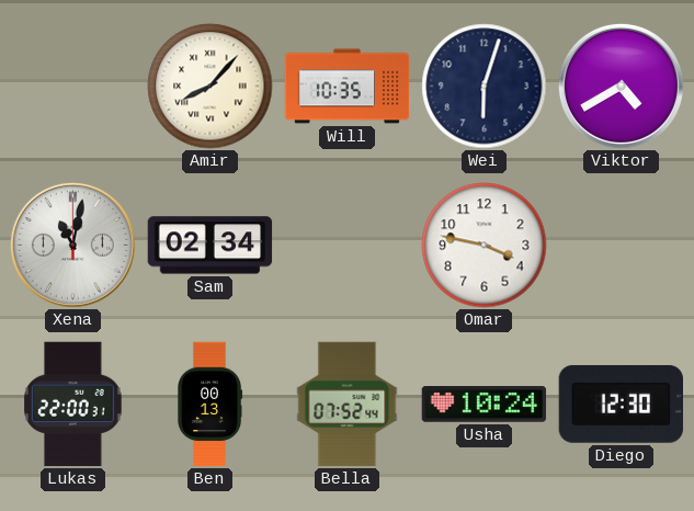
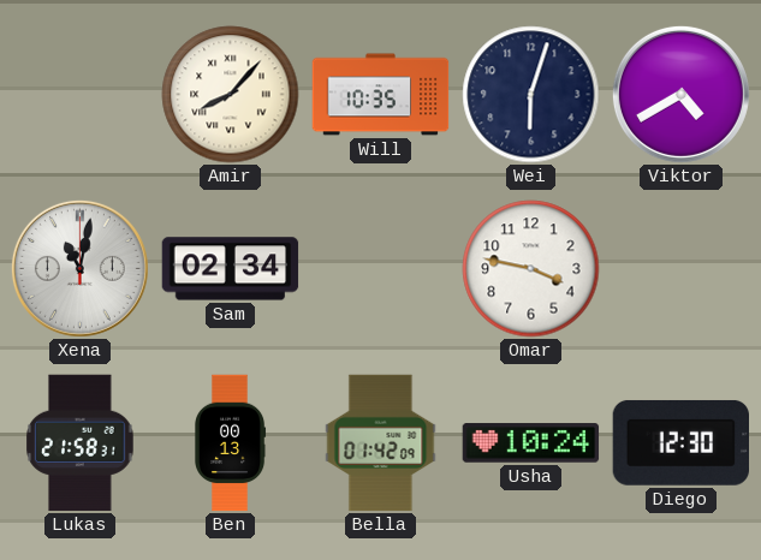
Lukas: 22:00 -> 21:58 (81, 443)
Bella: 07:52 -> 01:42 (381, 443)
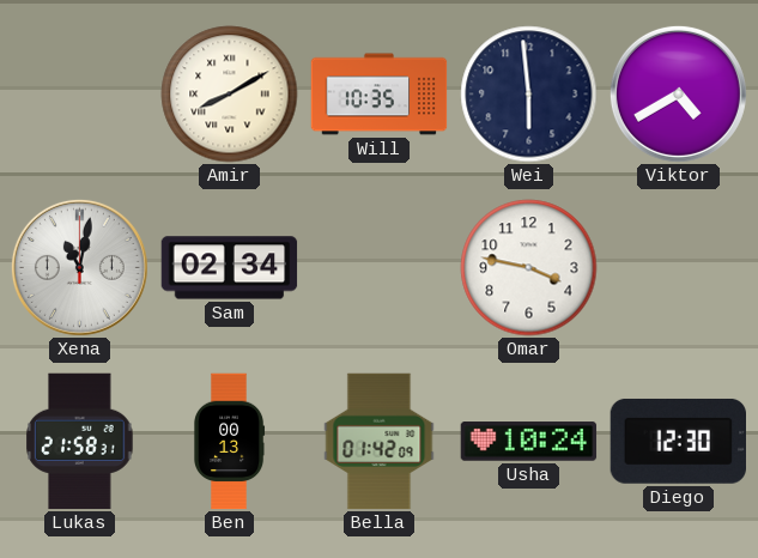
Amir: 8:07 -> 8:10 (230, 95)
Wei: 6:03 -> 5:59 (529, 95)
